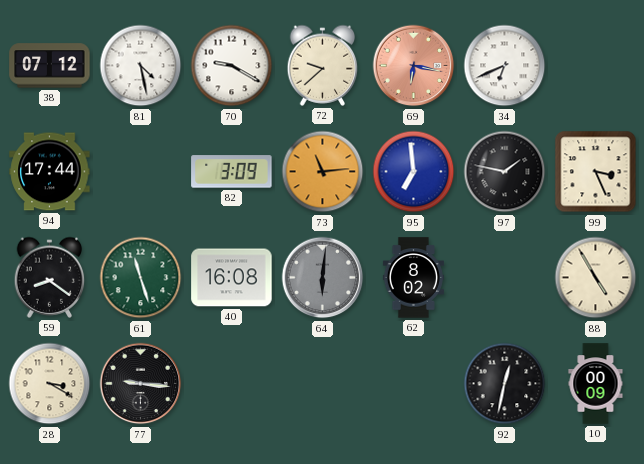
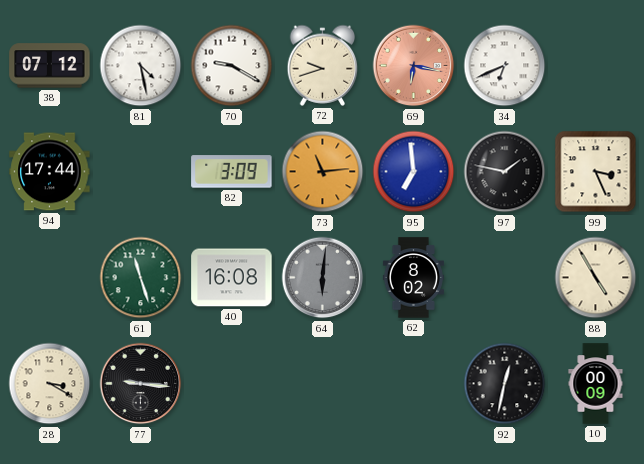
72: 9:38 -> 9:42 (323, 65)
59: 8:21 -> none (50, 277)
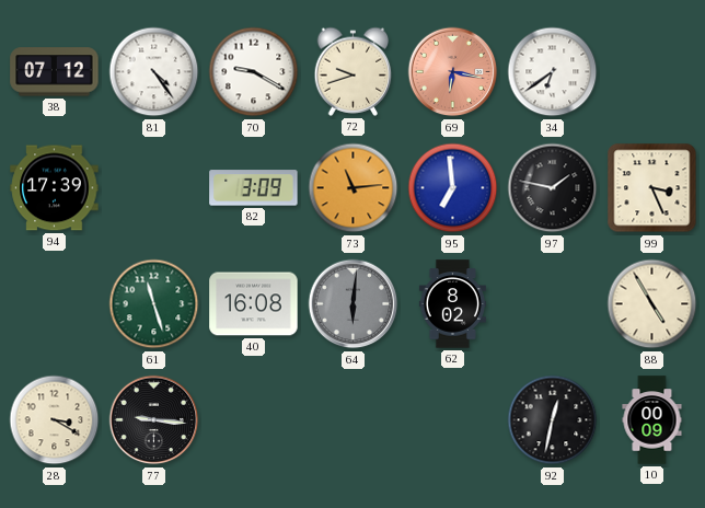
81: 4:28 -> 4:24 (154, 72)
34: 6:41 -> 6:39 (553, 72)
94: 17:44 -> 17:39 (55, 188)
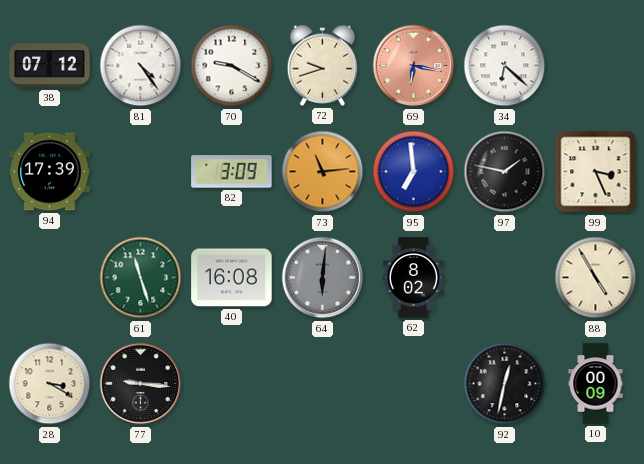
34: 6:39 -> 6:22 (505, 66)
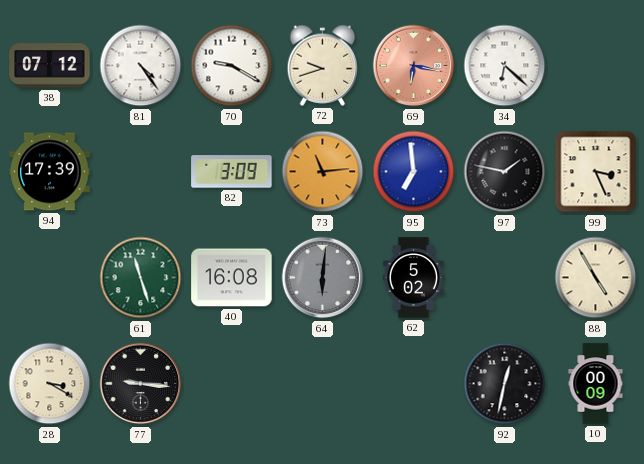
62: 8:02 -> 5:02 (413, 278)
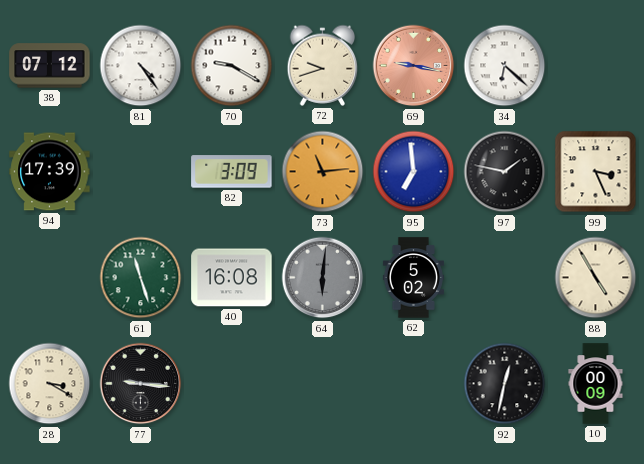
69: 6:17 -> 9:17 (414, 66)
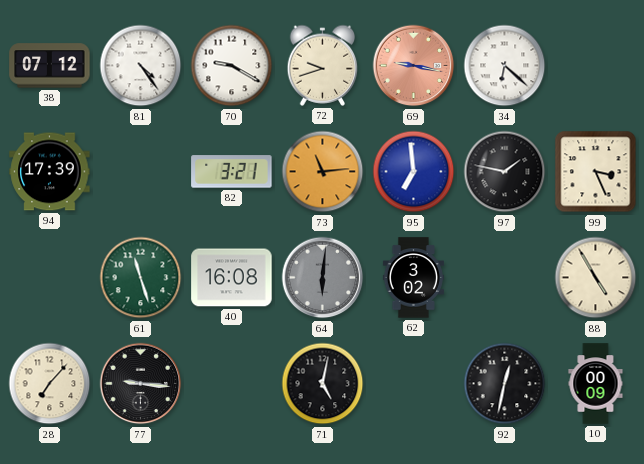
82: 3:09 -> 3:21 (232, 172)
62: 5:02 -> 3:02 (413, 278)
28: 3:20 -> 7:07 (50, 384)
71: none -> 5:02 (323, 384)
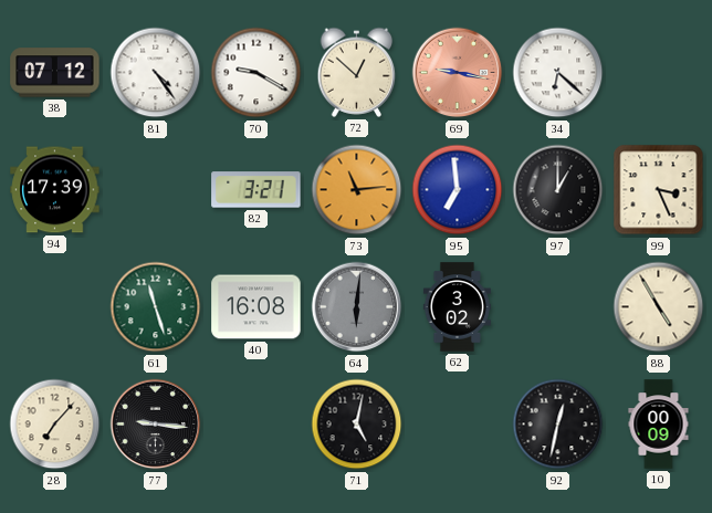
72: 9:42 -> 12:52 (357, 72)
97: 1:47 -> 1:00 (558, 190)
